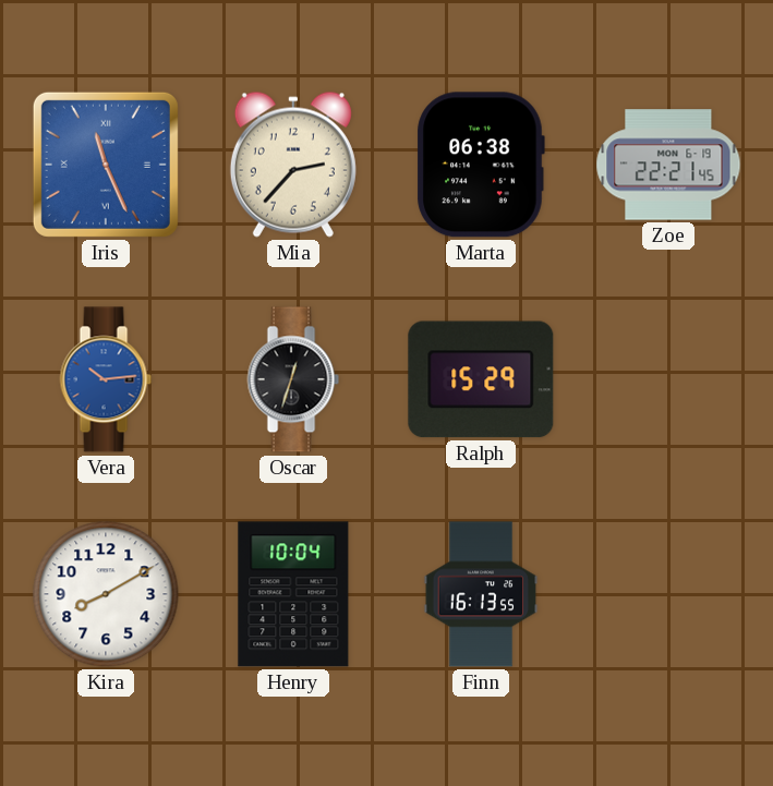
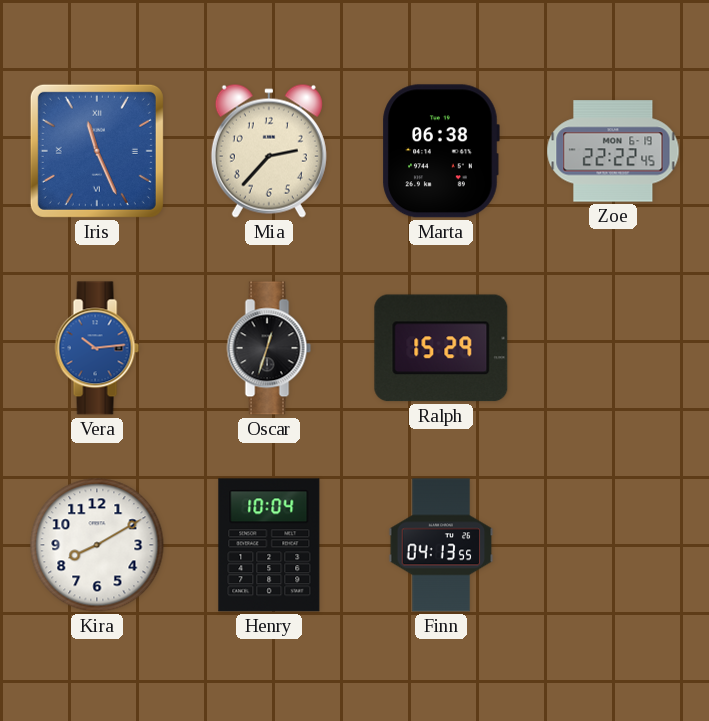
Zoe: 22:21 -> 22:22 (613, 151)
Finn: 16:13 -> 04:13 (441, 545)
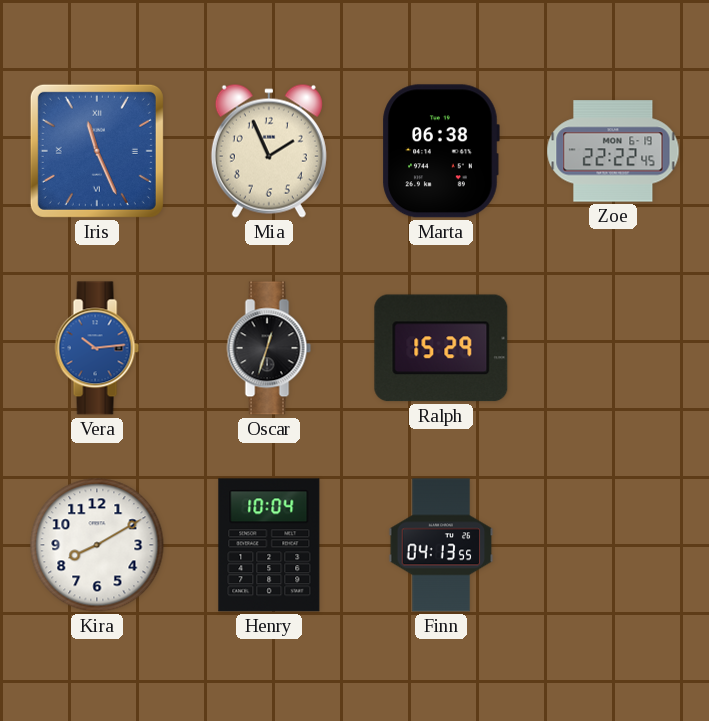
Mia: 2:37 -> 1:56 (269, 151)
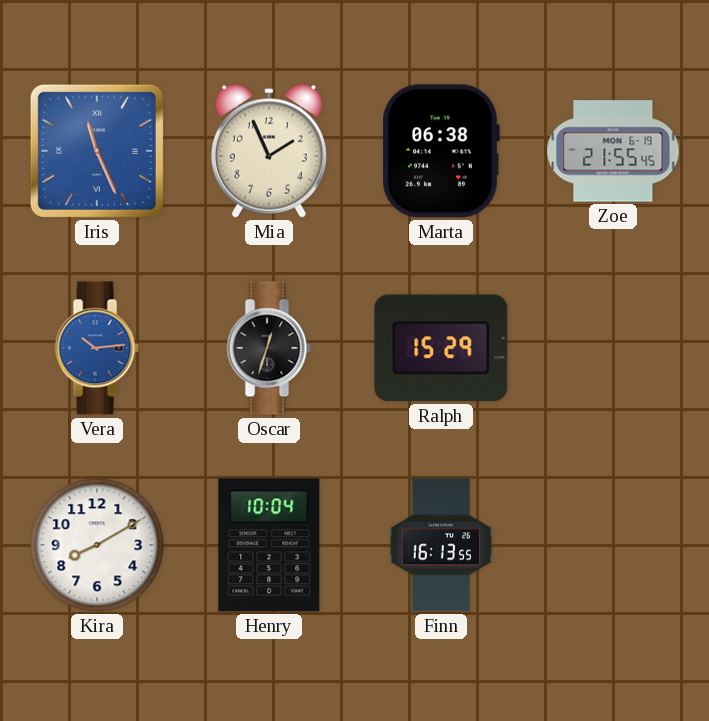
Zoe: 22:22 -> 21:55 (613, 151)
Finn: 04:13 -> 16:13 (441, 545)
